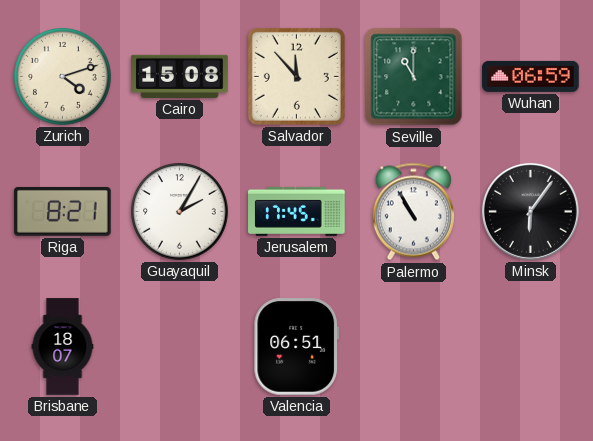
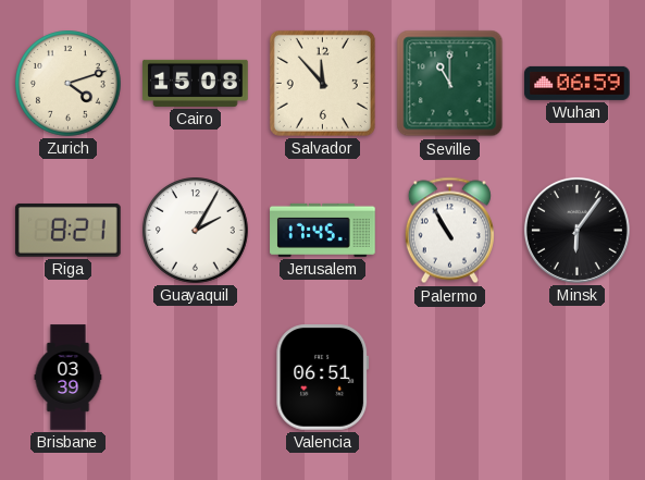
Brisbane: 18:07 -> 03:39 (69, 378)
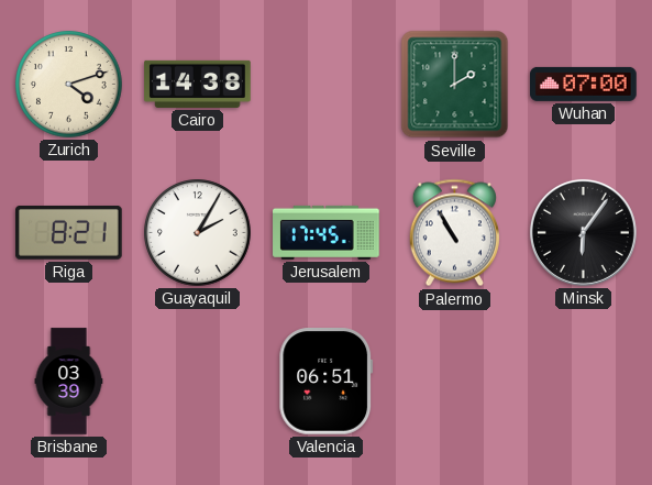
Cairo: 15:08 -> 14:38 (198, 84)
Salvador: 11:53 -> none (322, 83)
Seville: 11:00 -> 2:00 (455, 85)
Wuhan: 06:59 -> 07:00 (584, 84)
